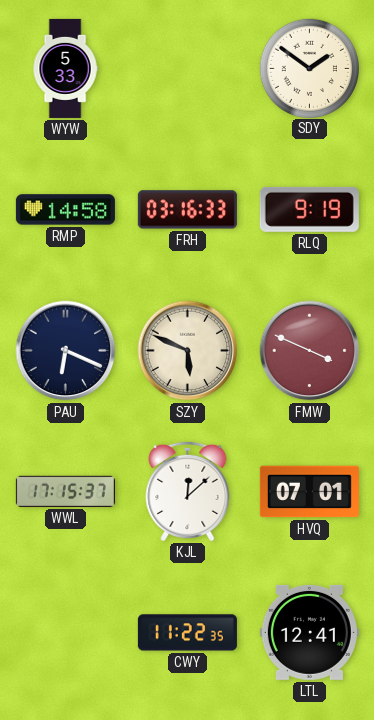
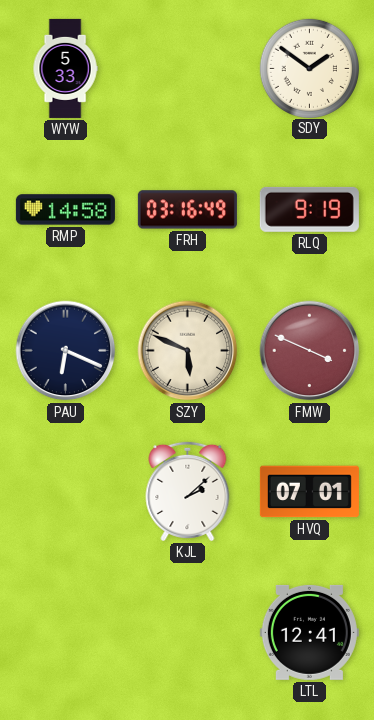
FRH: 03:16:33 -> 03:16:49 (187, 210)
WWL: 17:15 -> none (65, 491)
KJL: 12:08 -> 2:08 (188, 491)
CWY: 11:22 -> none (187, 633)
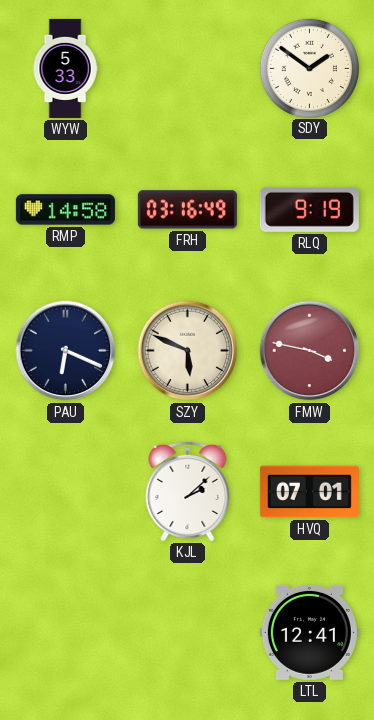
FMW: 3:49 -> 3:47 (310, 351)
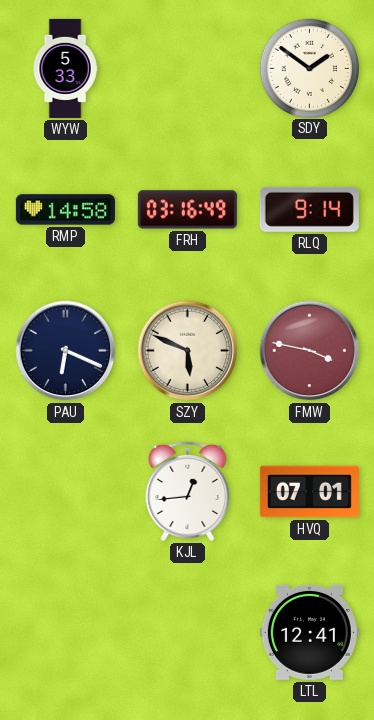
RLQ: 9:19 -> 9:14 (309, 209)
KJL: 2:08 -> 12:44 (188, 491)
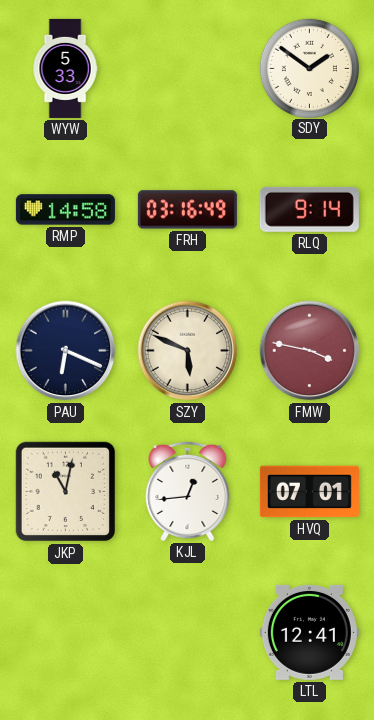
JKP: none -> 11:02 (66, 492)
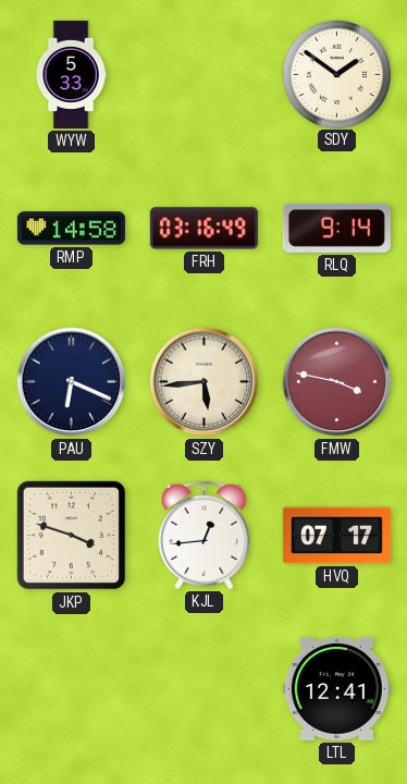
SZY: 5:49 -> 5:44 (205, 382)
JKP: 11:02 -> 3:48 (72, 536)
HVQ: 07:01 -> 07:17 (336, 536)
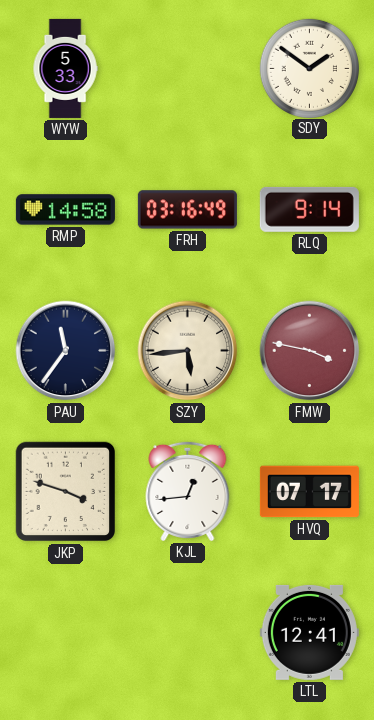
PAU: 6:19 -> 11:36 (66, 351)
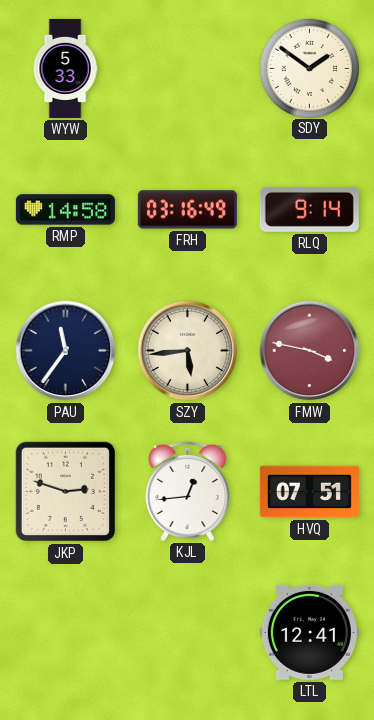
JKP: 3:48 -> 2:48 (66, 492)
HVQ: 07:17 -> 07:51 (309, 492)
